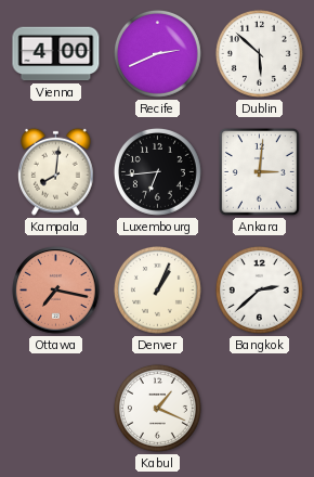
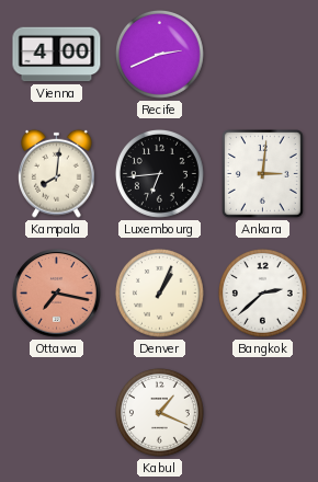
Dublin: 5:52 -> none (259, 53)
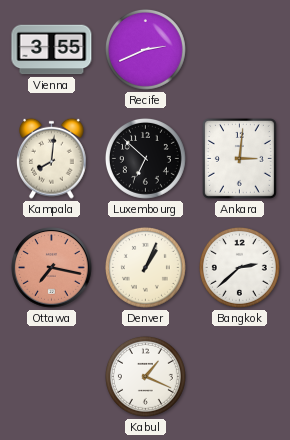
Vienna: 4:00 -> 3:55 (52, 50)
Luxembourg: 6:44 -> 6:52 (145, 158)
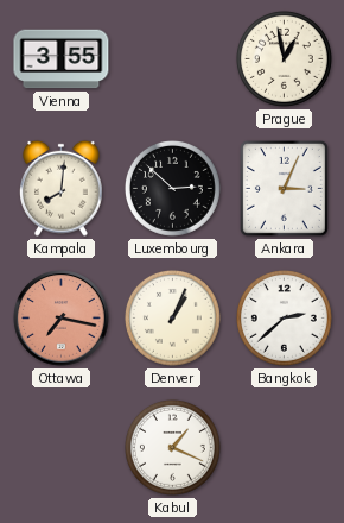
Recife: 2:41 -> none (145, 49)
Prague: none -> 12:58 (284, 58)
Luxembourg: 6:52 -> 2:52 (172, 188)
Ankara: 3:01 -> 3:04 (284, 188)
